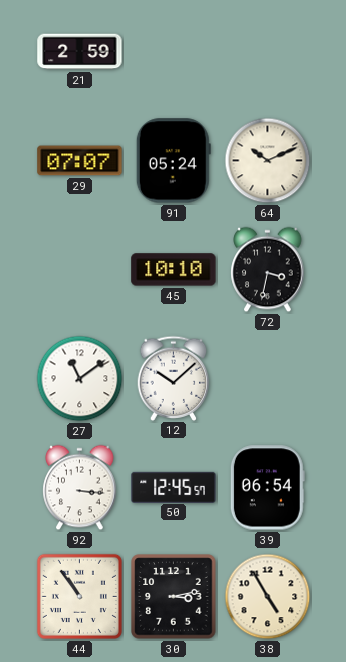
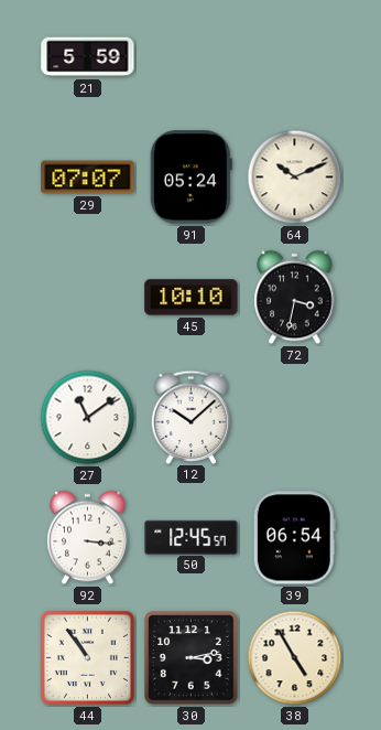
21: 2:59 -> 5:59 (88, 57)
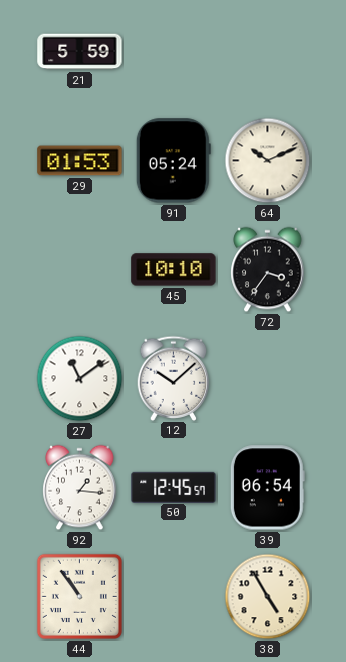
29: 07:07 -> 01:53 (80, 161)
72: 3:32 -> 3:36 (268, 270)
92: 3:16 -> 1:16 (80, 488)
30: 3:13 -> none (192, 658)
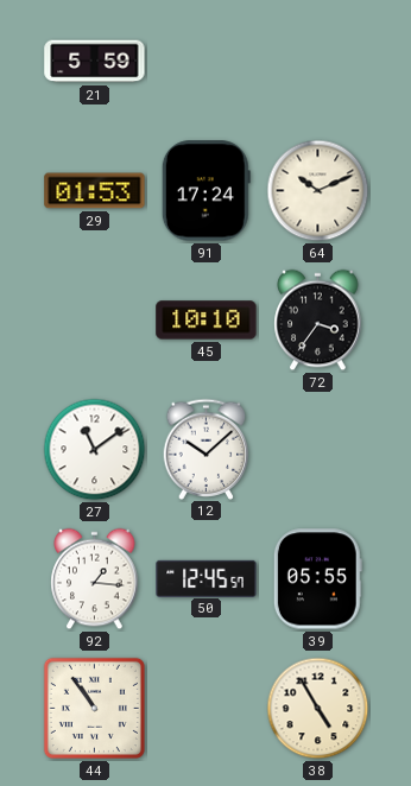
91: 05:24 -> 17:24 (205, 191)
39: 06:54 -> 05:55 (317, 579)
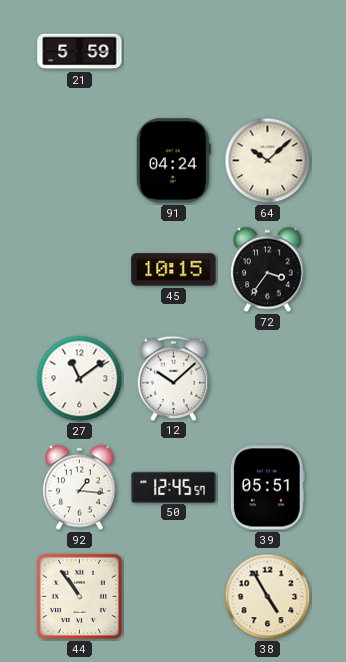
29: 01:53 -> none (95, 191)
91: 17:24 -> 04:24 (173, 161)
64: 10:11 -> 10:08 (268, 161)
45: 10:10 -> 10:15 (174, 270)
39: 05:55 -> 05:51 (267, 488)
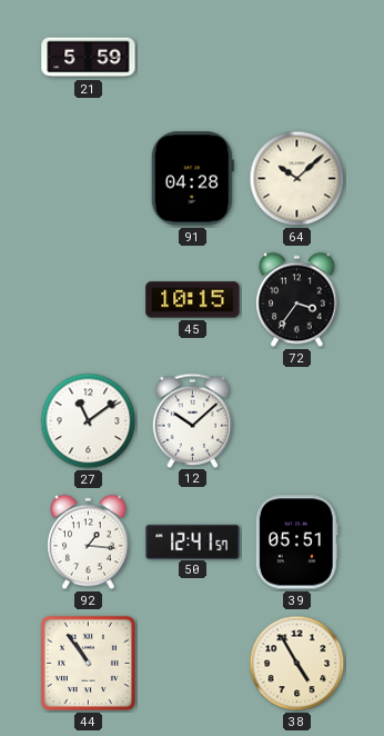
91: 04:24 -> 04:28 (192, 179)
50: 12:45 -> 12:41 (193, 541)
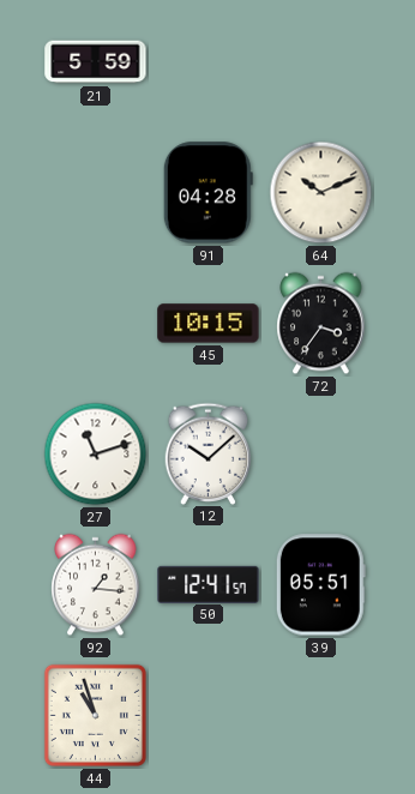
64: 10:08 -> 10:11 (321, 193)
27: 11:09 -> 11:12 (96, 455)
44: 10:54 -> 10:57 (95, 715)
38: 4:55 -> none (297, 664)
